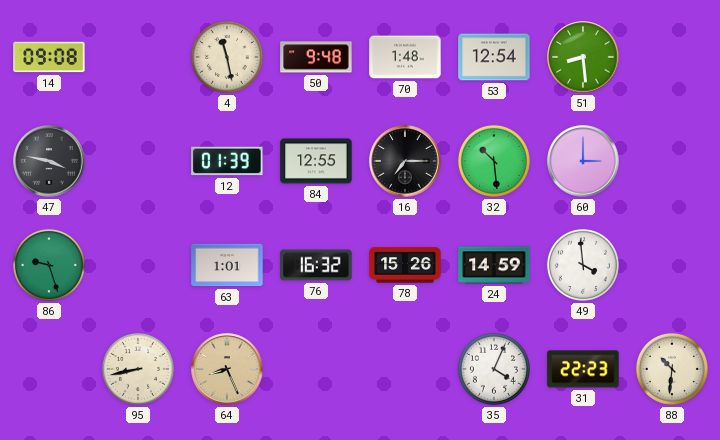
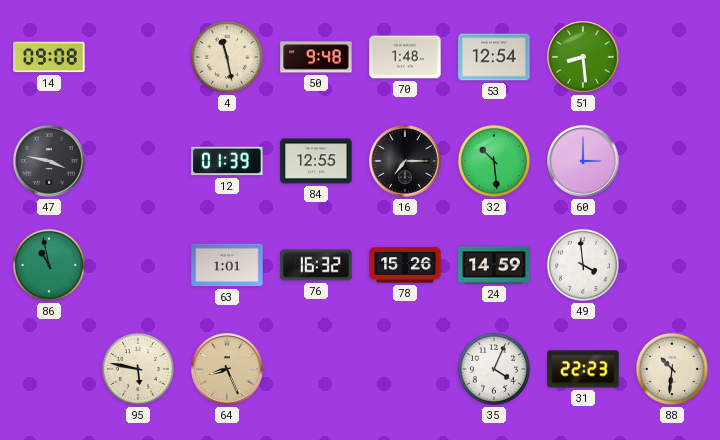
86: 9:27 -> 10:58 (49, 265)
95: 8:43 -> 5:47 (138, 369)
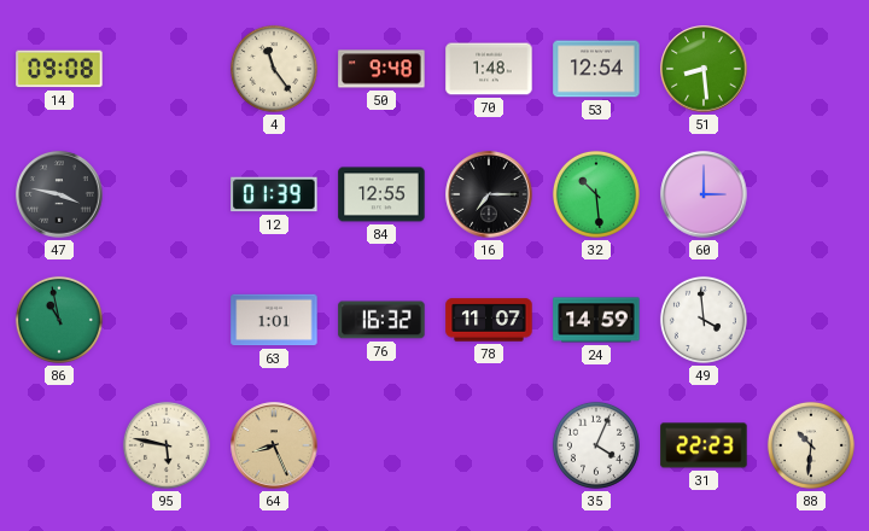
4: 11:28 -> 11:24 (274, 69)
78: 15:26 -> 11:07 (489, 320)
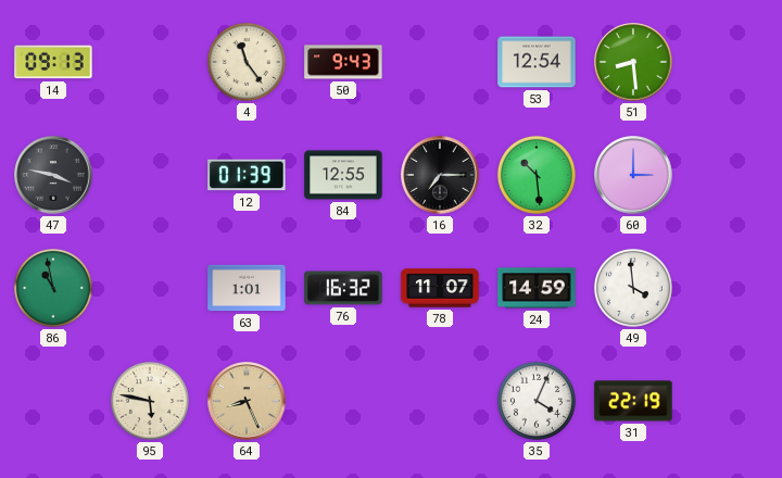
14: 09:08 -> 09:13 (53, 62)
50: 9:48 -> 9:43 (343, 62)
70: 1:48 -> none (489, 69)
31: 22:23 -> 22:19 (633, 401)
88: 10:31 -> none (811, 445)
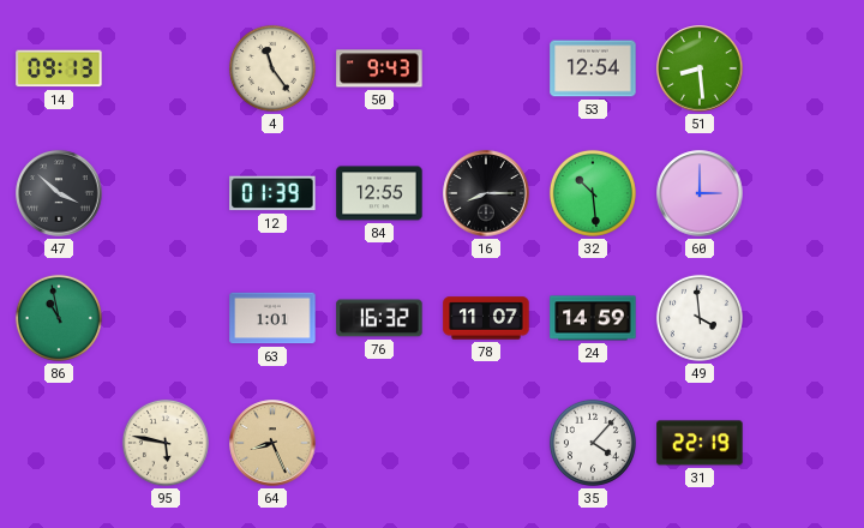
47: 3:47 -> 3:52 (59, 193)
16: 7:15 -> 8:15 (486, 193)
35: 4:04 -> 4:07 (593, 443)
